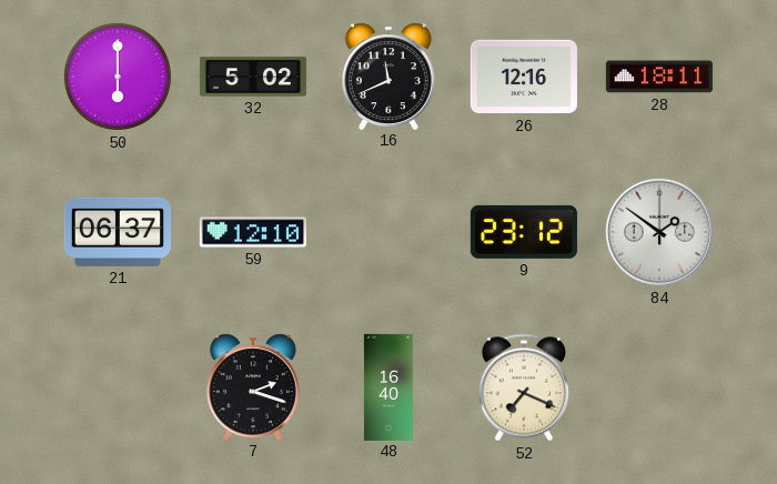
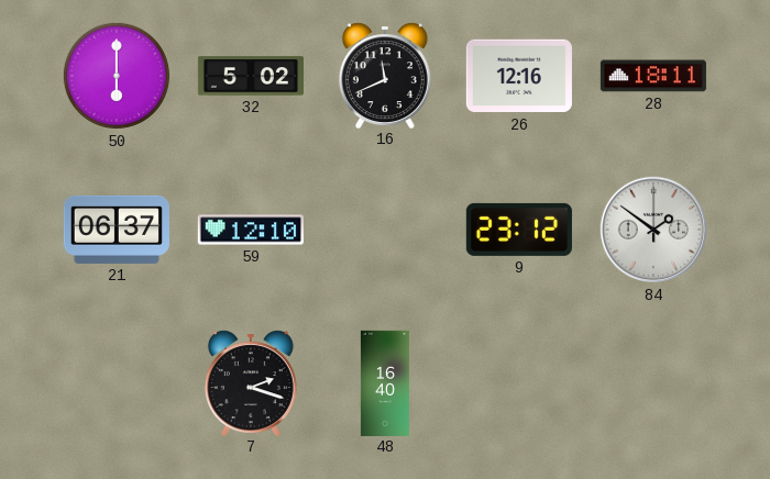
52: 7:19 -> none (524, 387)
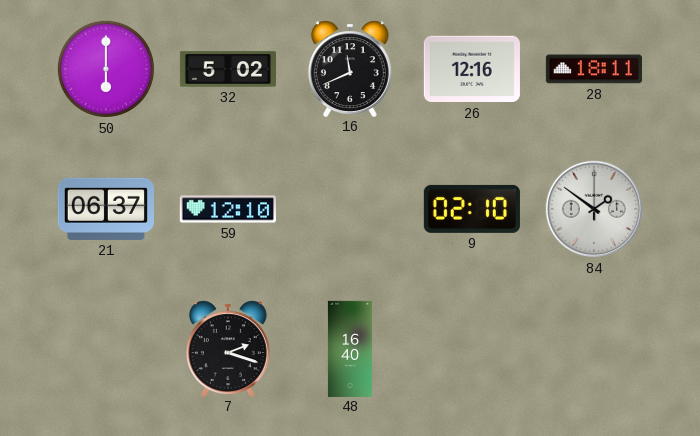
9: 23:12 -> 02:10 (472, 209)
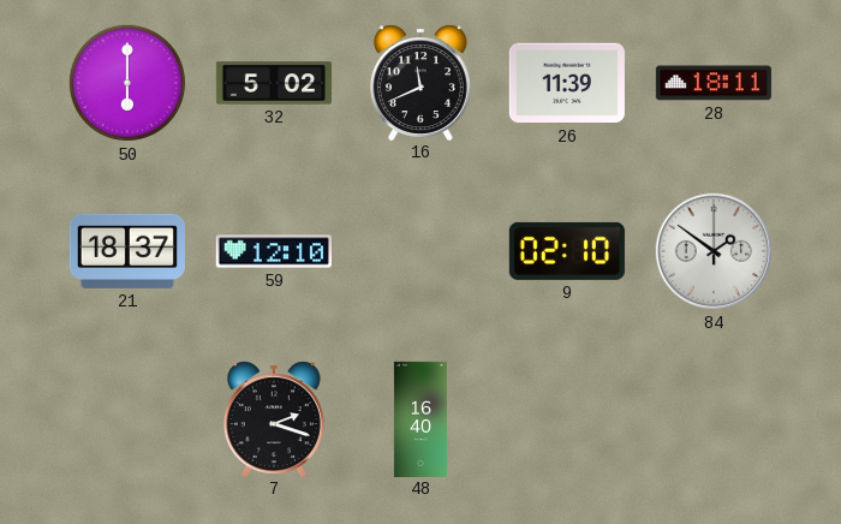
26: 12:16 -> 11:39 (567, 83)
21: 06:37 -> 18:37 (127, 251)
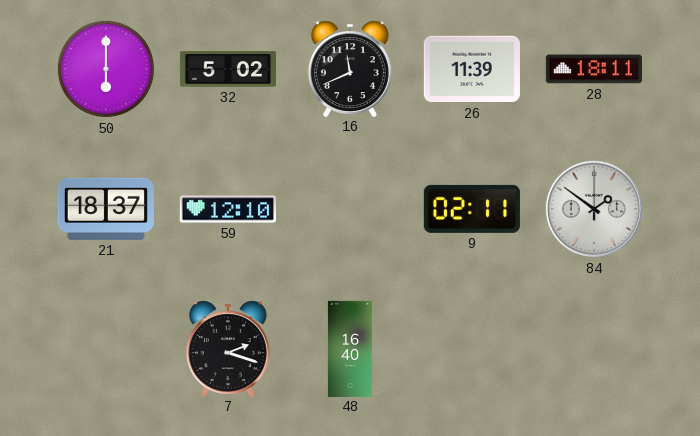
9: 02:10 -> 02:11 (472, 209)
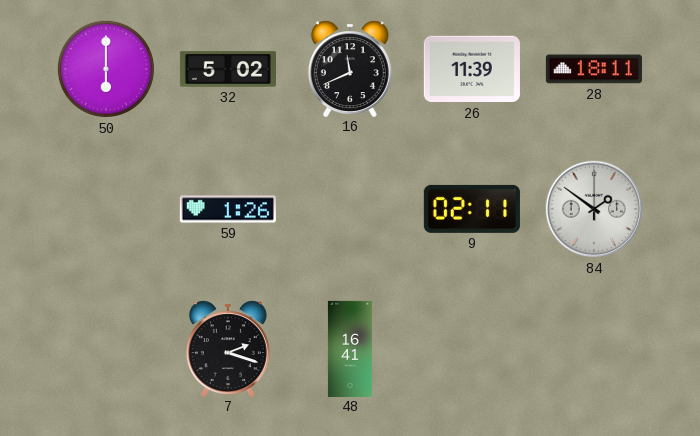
21: 18:37 -> none (106, 209)
59: 12:10 -> 1:26 (228, 209)
48: 16:40 -> 16:41 (350, 348)
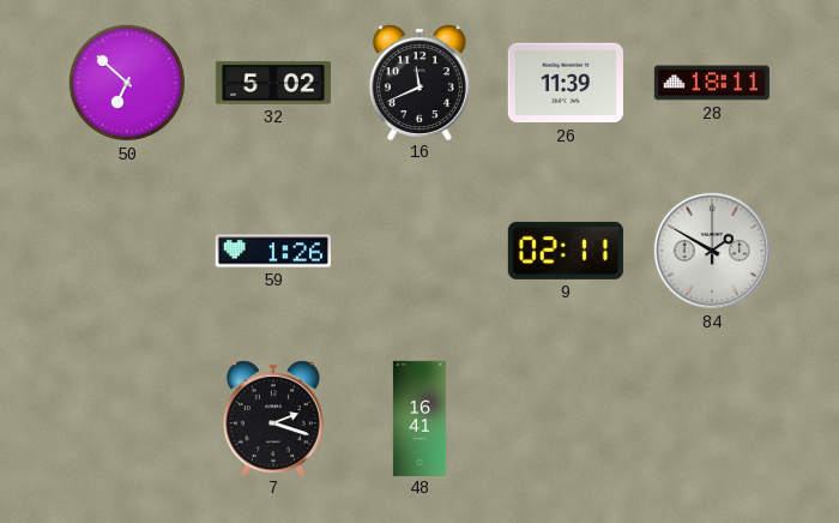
50: 6:00 -> 6:52 (127, 83)
84: 1:51 -> 1:50 (712, 251)
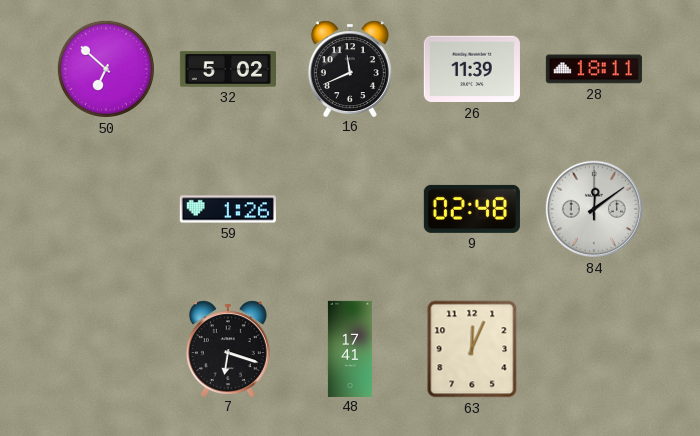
9: 02:11 -> 02:48 (472, 209)
84: 1:50 -> 12:09 (594, 209)
7: 2:18 -> 6:18 (228, 348)
48: 16:41 -> 17:41 (350, 348)
63: none -> 12:04 (472, 349)
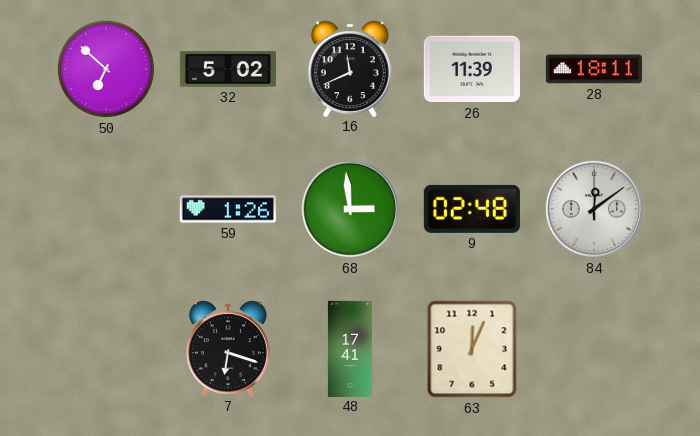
68: none -> 2:59 (350, 209)
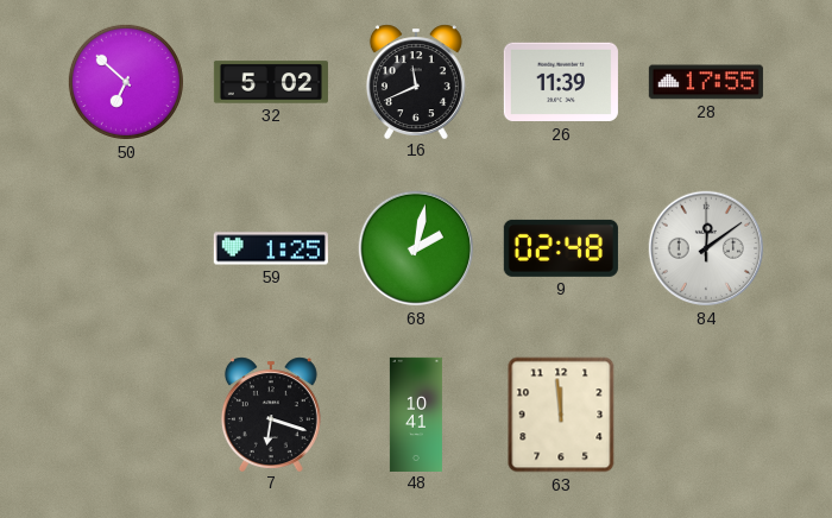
28: 18:11 -> 17:55 (706, 82)
59: 1:26 -> 1:25 (271, 248)
68: 2:59 -> 2:02 (416, 248)
48: 17:41 -> 10:41 (416, 413)
63: 12:04 -> 11:59 (561, 415)
